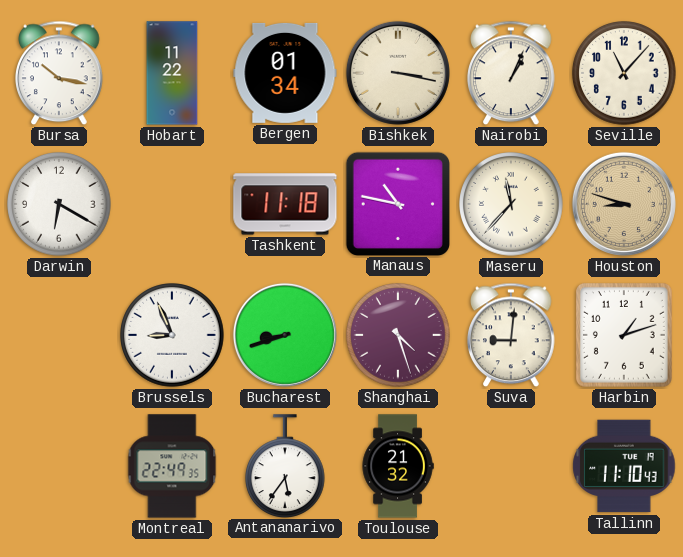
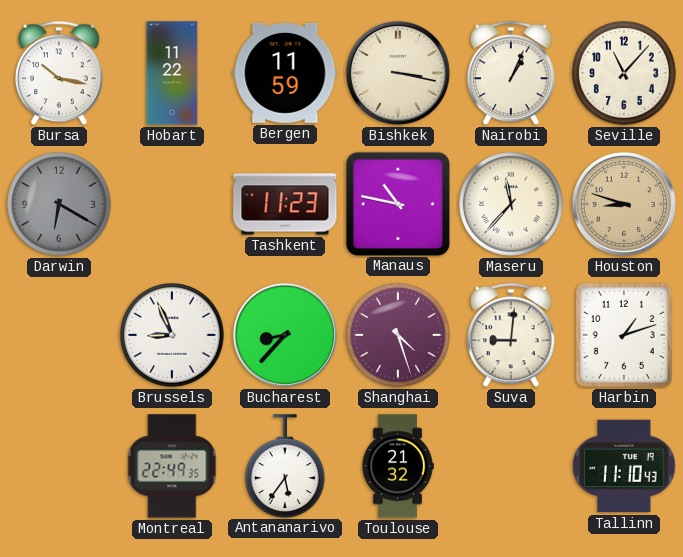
Bergen: 01:34 -> 11:59 (285, 73)
Darwin dial: white -> grey (59, 204)
Tashkent: 11:18 -> 11:23 (285, 204)
Bucharest: 8:42 -> 8:37 (285, 335)
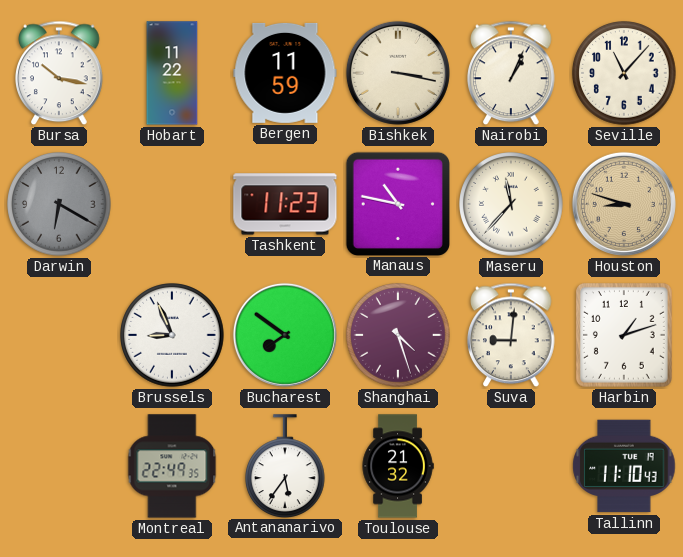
Bucharest: 8:37 -> 7:51 (285, 335)
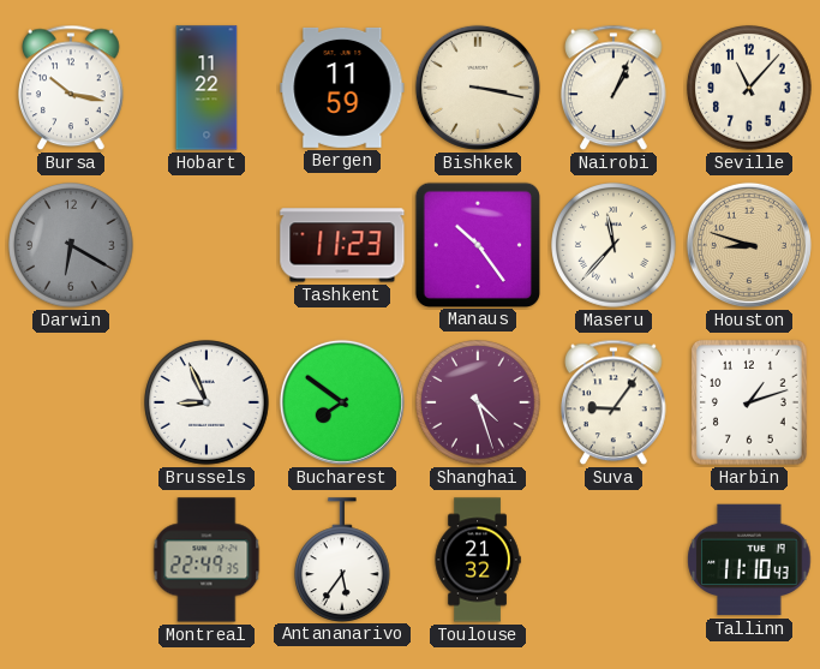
Manaus: 10:47 -> 10:24 (477, 244)
Suva: 9:01 -> 9:06 (615, 402)
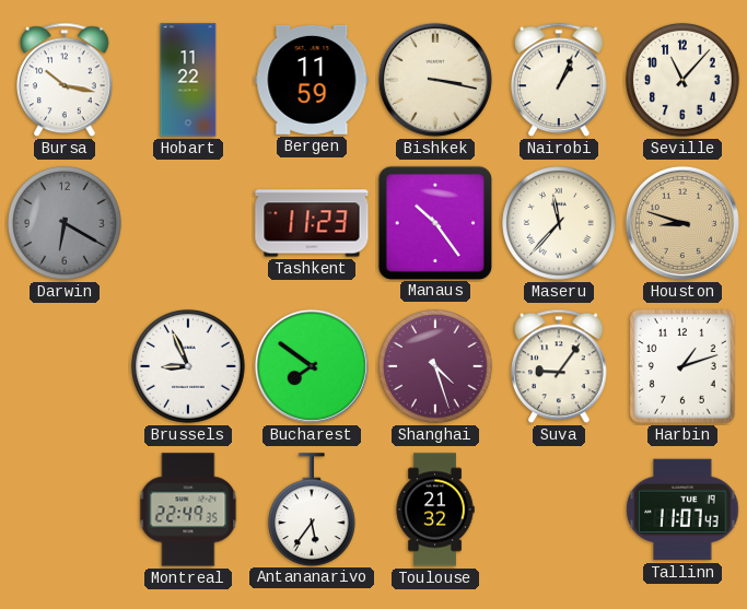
Tallinn: 11:10 -> 11:07 (682, 510)
